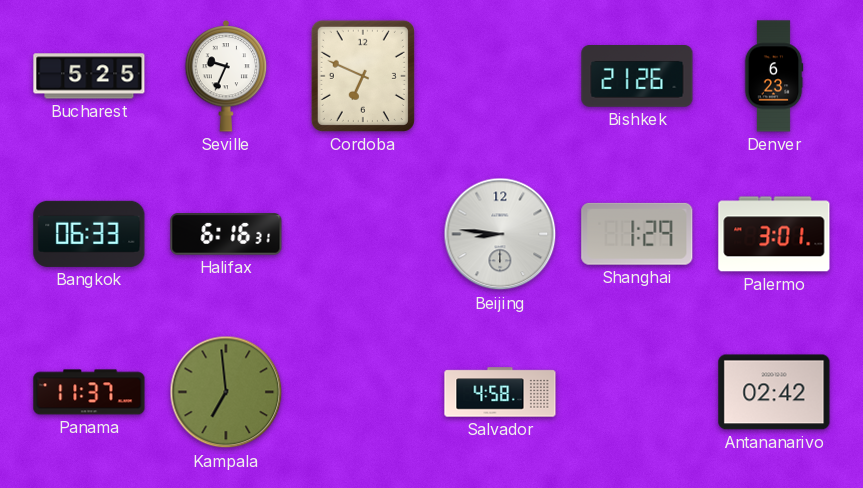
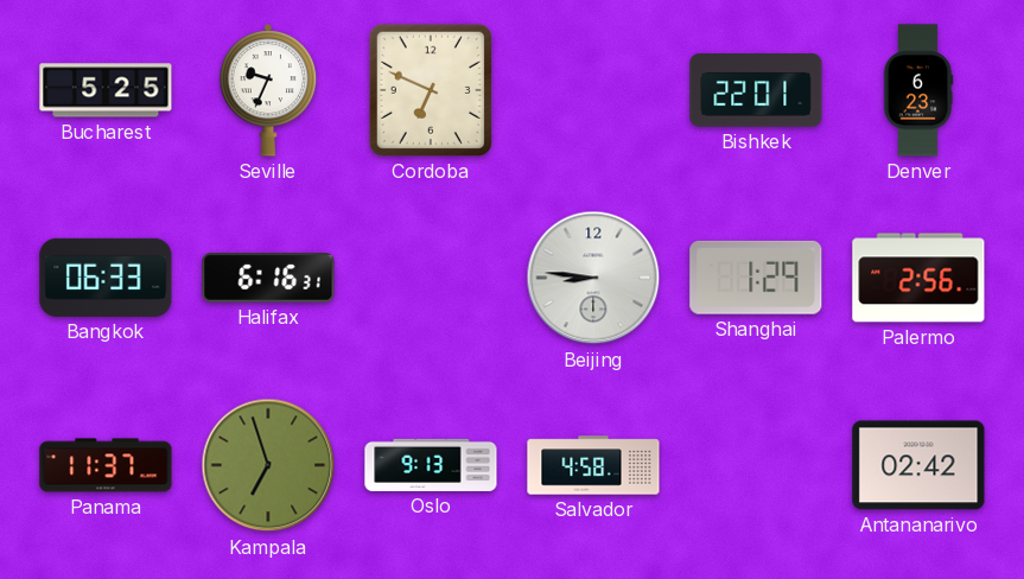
Bishkek: 21:26 -> 22:01 (756, 90)
Palermo: 3:01 -> 2:56 (918, 278)
Kampala: 6:59 -> 6:57 (268, 465)
Oslo: none -> 9:13 (431, 465)
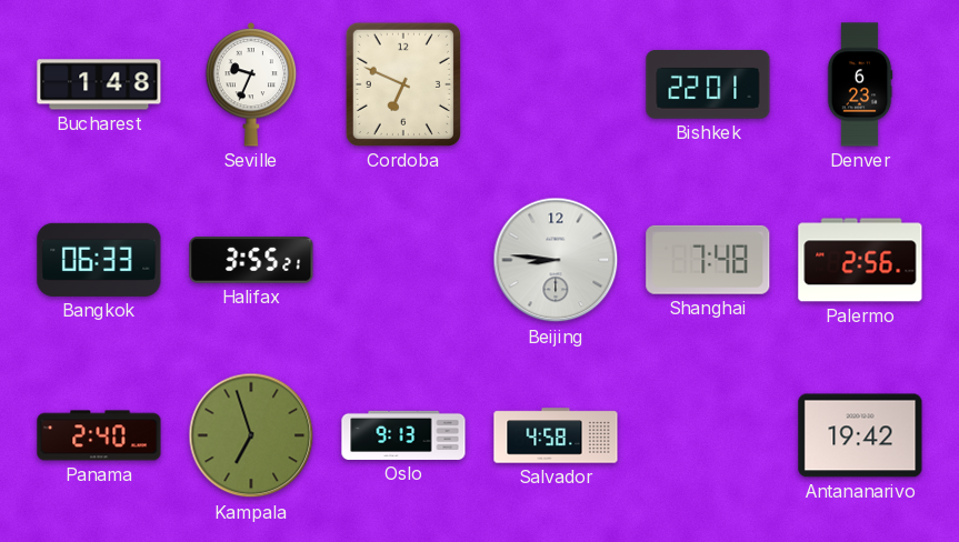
Bucharest: 5:25 -> 1:48 (99, 84)
Halifax: 6:16 -> 3:55 (251, 260)
Shanghai: 1:29 -> 7:48 (708, 260)
Panama: 11:37 -> 2:40 (99, 435)
Antananarivo: 02:42 -> 19:42 (860, 435)
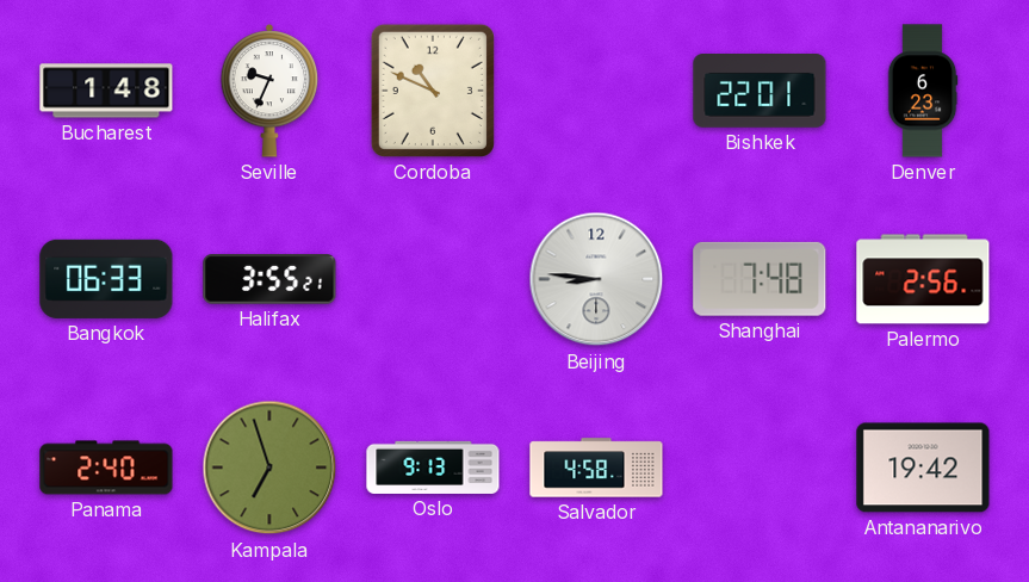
Cordoba: 6:49 -> 10:49 (433, 91)
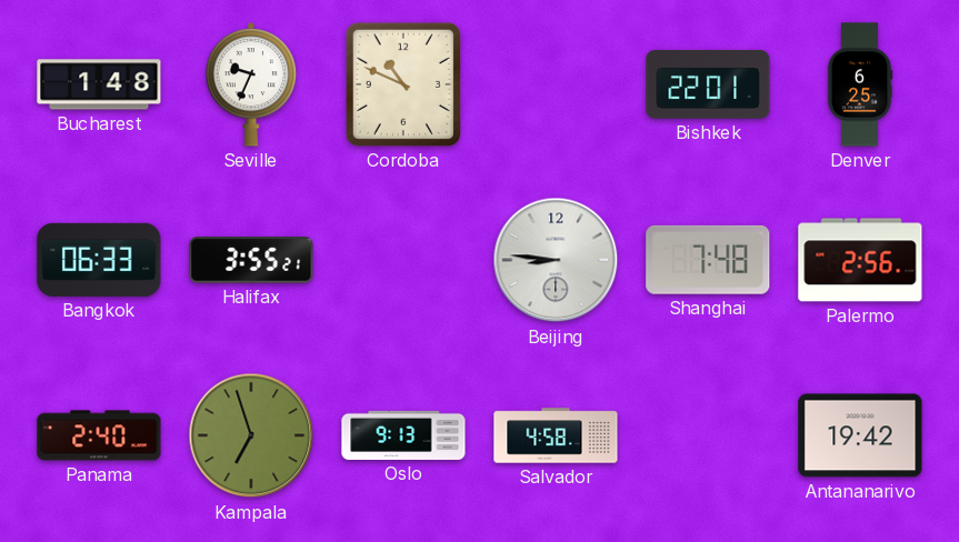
Denver: 6:23 -> 6:25 (860, 84)
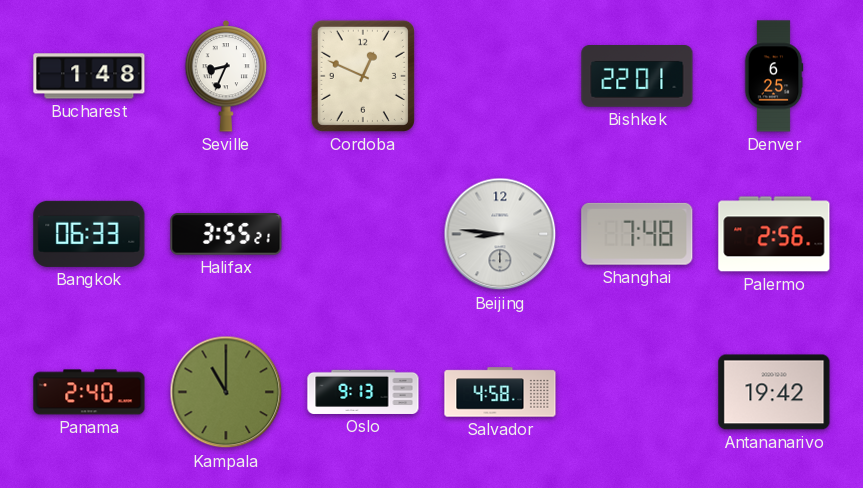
Seville: 9:34 -> 8:34 (226, 76)
Cordoba: 10:49 -> 12:49 (363, 76)
Kampala: 6:57 -> 11:00 (226, 392)
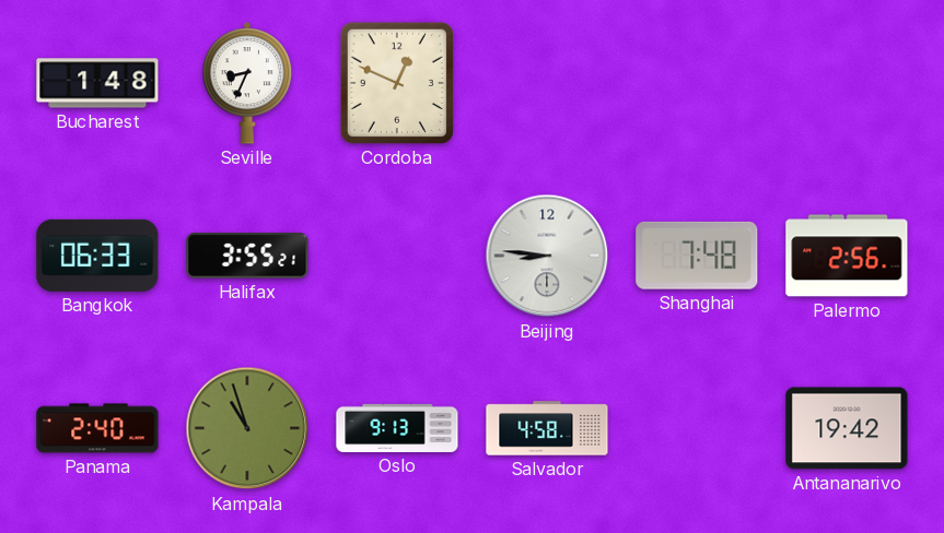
Bishkek: 22:01 -> none (637, 76)
Denver: 6:25 -> none (774, 76)
Kampala: 11:00 -> 10:57 (247, 428)
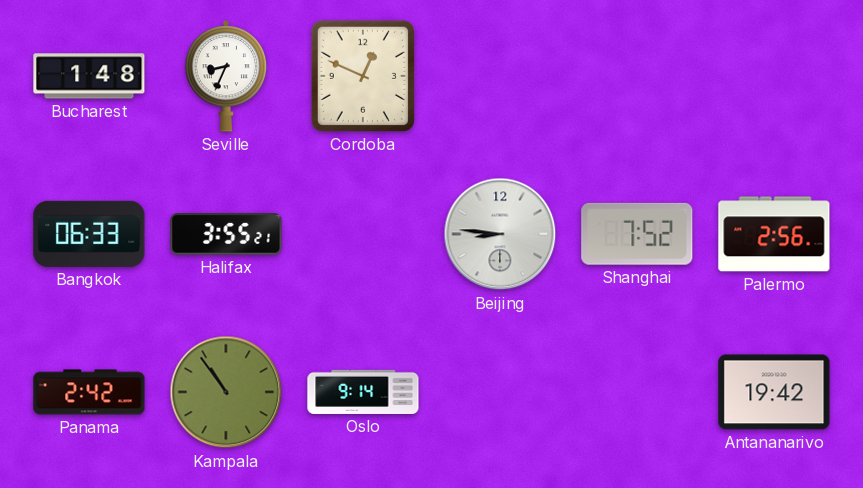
Shanghai: 7:48 -> 7:52 (637, 234)
Panama: 2:40 -> 2:42 (89, 392)
Kampala: 10:57 -> 10:54 (226, 392)
Oslo: 9:13 -> 9:14 (363, 392)
Salvador: 4:58 -> none (547, 428)
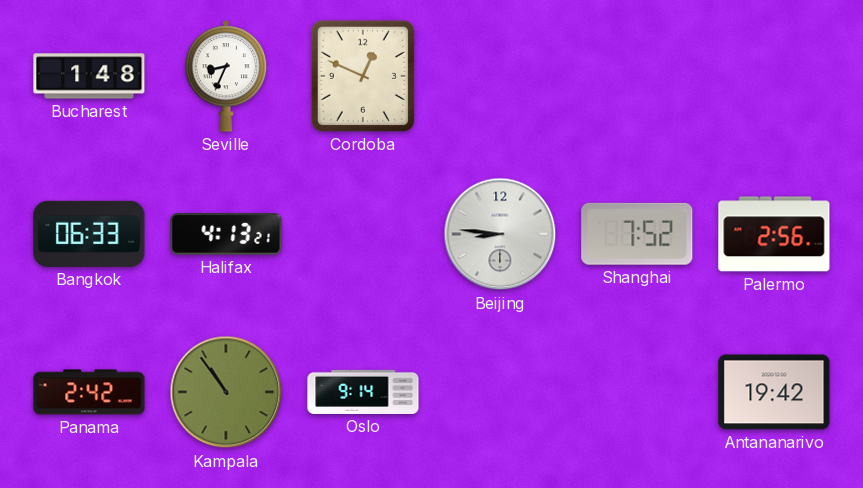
Halifax: 3:55 -> 4:13 (226, 234)
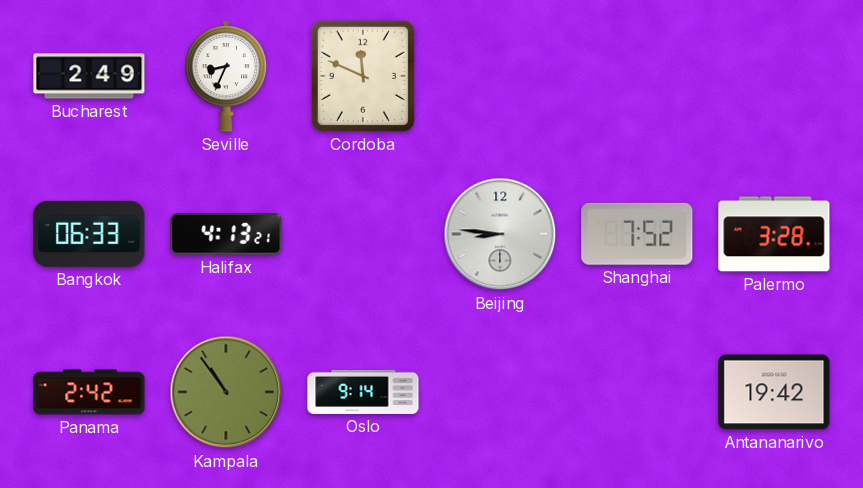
Bucharest: 1:48 -> 2:49 (89, 76)
Cordoba: 12:49 -> 11:49 (363, 76)
Palermo: 2:56 -> 3:28 (774, 234)
